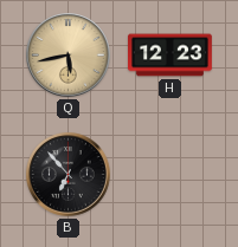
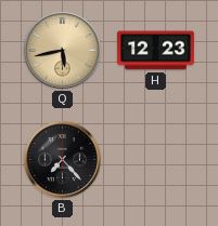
B: 6:53 -> 7:23 (63, 160)
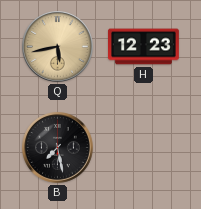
B: 7:23 -> 7:28 (58, 148)
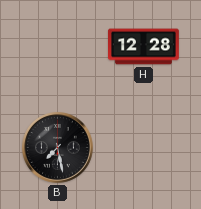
Q: 5:43 -> none (58, 47)
H: 12:23 -> 12:28 (144, 47)
